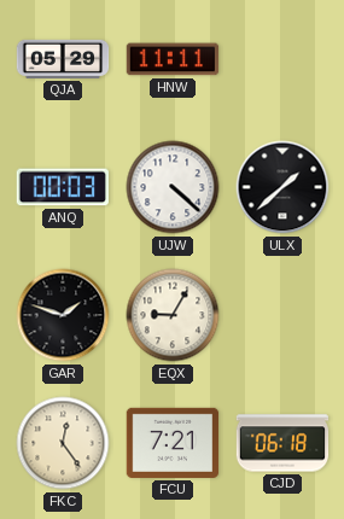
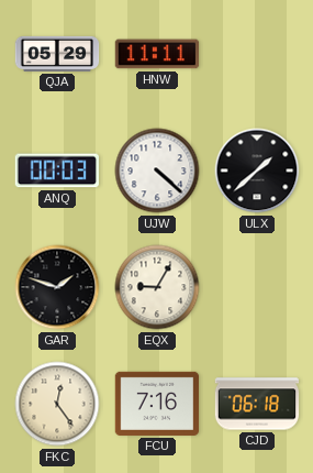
FCU: 7:21 -> 7:16 (157, 404)
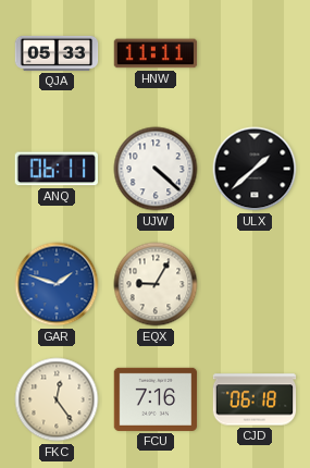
QJA: 05:29 -> 05:33 (57, 53)
ANQ: 00:03 -> 06:11 (55, 169)
GAR dial: black -> blue (57, 284)
